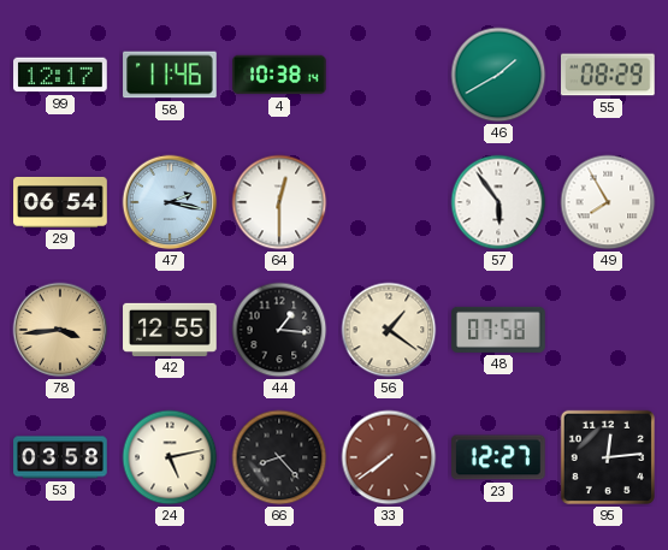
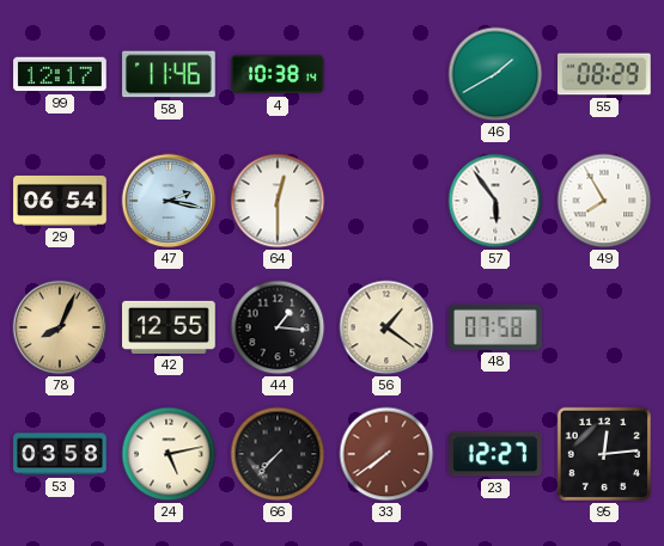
78: 3:44 -> 8:04 (60, 327)
66: 8:23 -> 7:37 (278, 454)
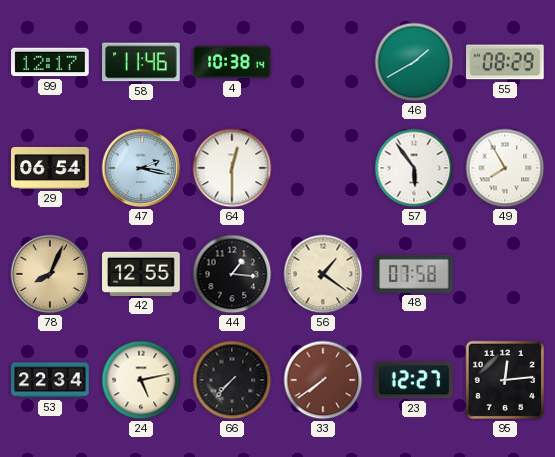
53: 03:58 -> 22:34 (50, 380)
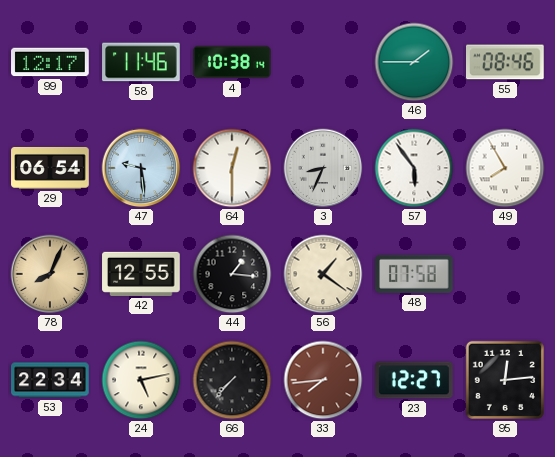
46: 1:40 -> 1:45 (414, 62)
55: 08:29 -> 08:46 (506, 62)
47: 2:17 -> 9:29 (141, 168)
3: none -> 8:34 (323, 168)
33: 7:39 -> 7:44 (323, 380)
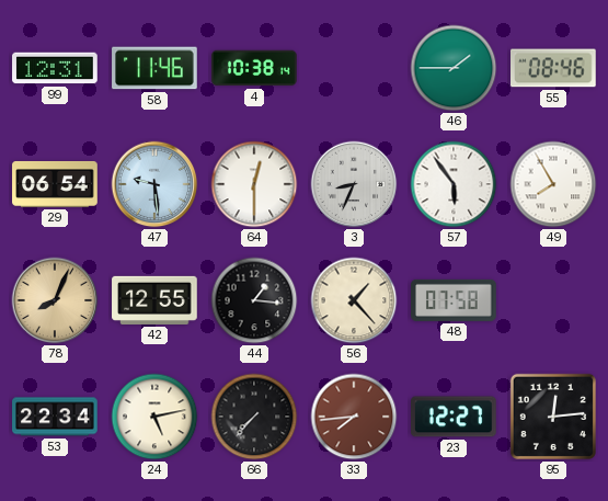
99: 12:17 -> 12:31 (55, 68)
56: 1:21 -> 1:23 (354, 300)
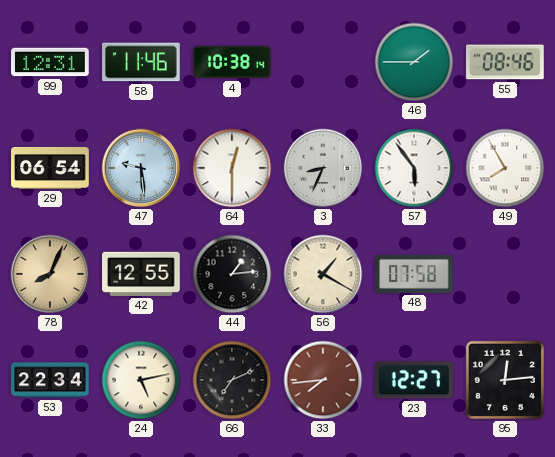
44: 1:16 -> 1:14 (232, 274)
56: 1:23 -> 1:20 (323, 274)
66: 7:37 -> 7:11 (232, 380)
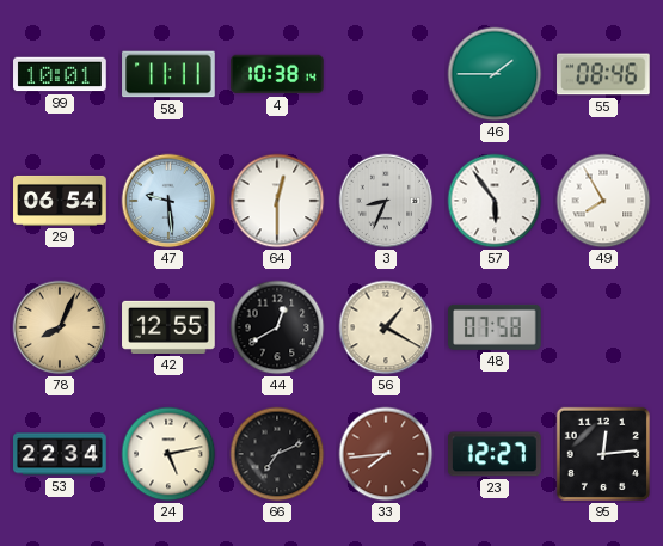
99: 12:31 -> 10:01 (60, 74)
58: 11:46 -> 11:11 (168, 74)
44: 1:14 -> 12:40 (277, 327)
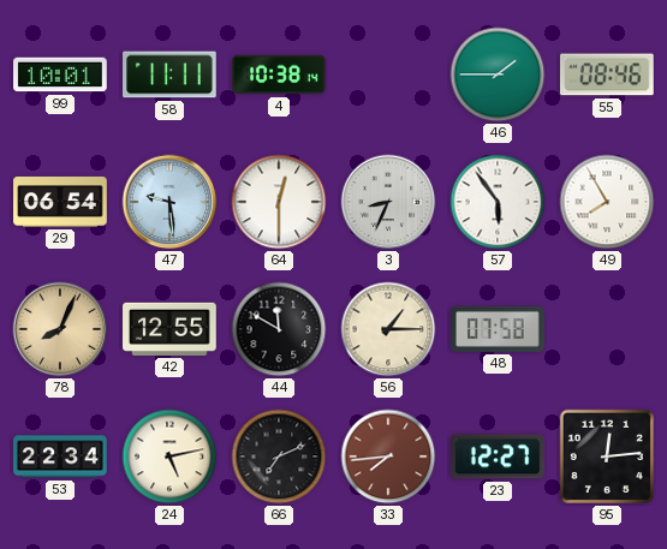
44: 12:40 -> 11:50 (279, 329)
56: 1:20 -> 1:15 (388, 329)
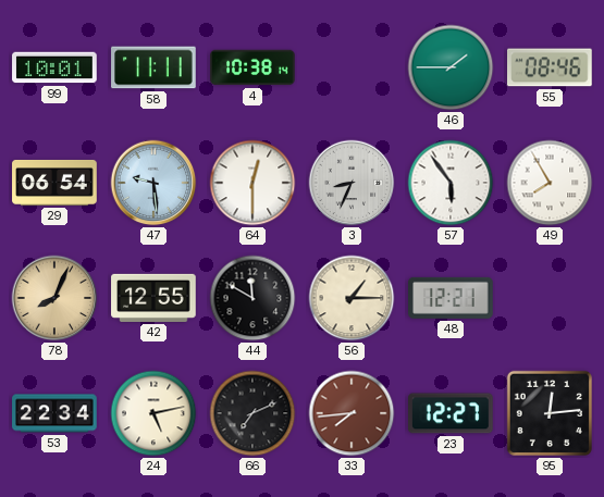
48: 07:58 -> 12:21 (451, 298)
